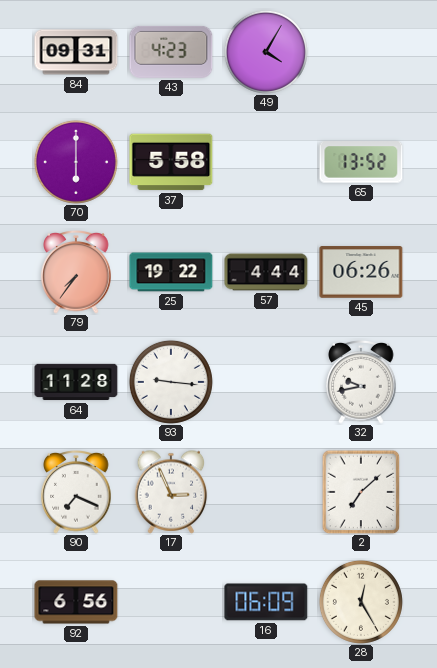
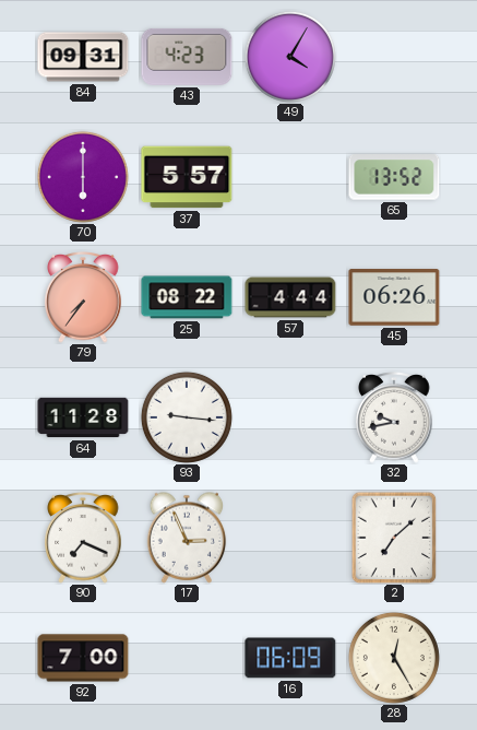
37: 5:58 -> 5:57 (187, 177)
25: 19:22 -> 08:22 (187, 297)
92: 6:56 -> 7:00 (83, 658)
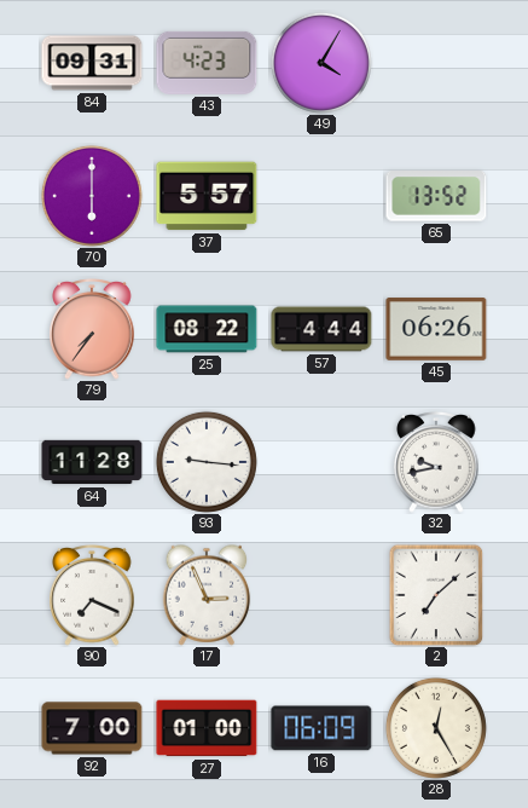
27: none -> 01:00 (207, 728)
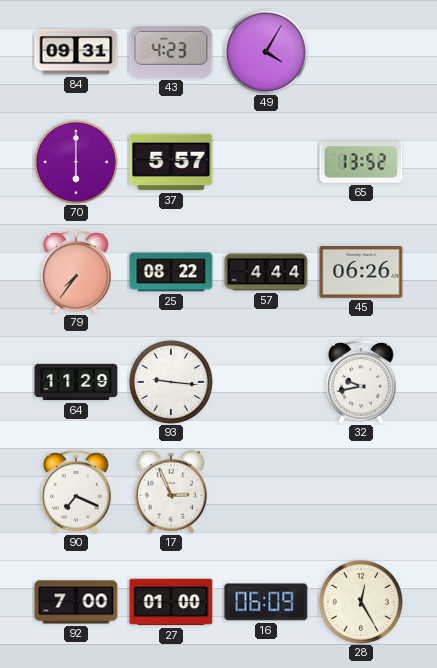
64: 11:28 -> 11:29 (76, 382)
2: 7:08 -> none (436, 595)
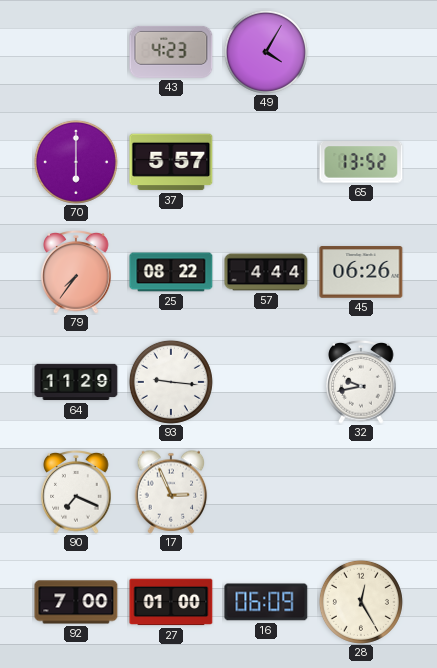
84: 09:31 -> none (76, 52)
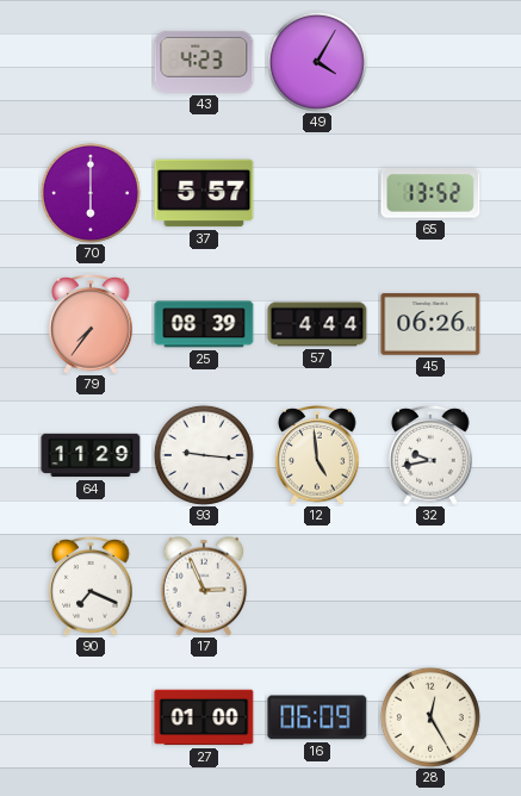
25: 08:22 -> 08:39 (204, 324)
12: none -> 4:59 (317, 455)
92: 7:00 -> none (76, 602)
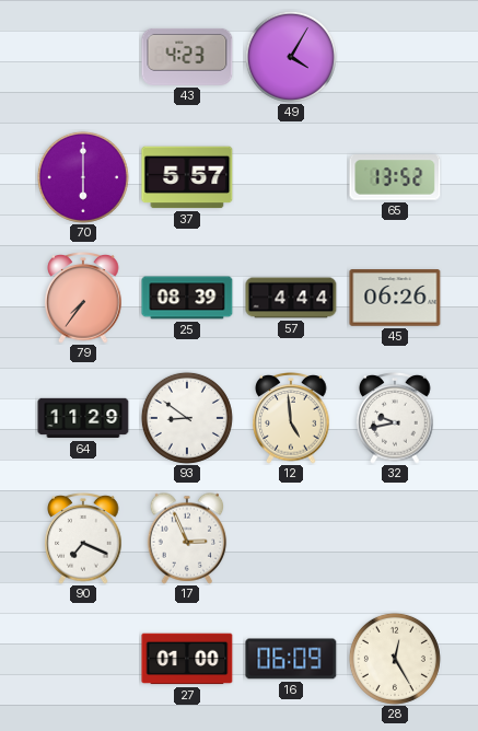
93: 9:16 -> 8:51 (187, 418)
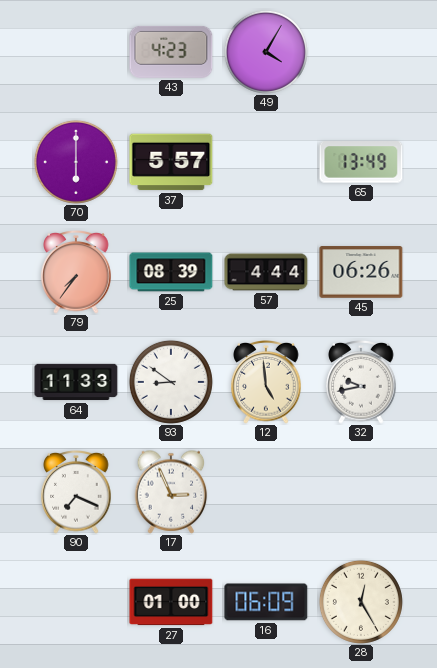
65: 13:52 -> 13:49 (361, 162)
64: 11:29 -> 11:33 (76, 382)
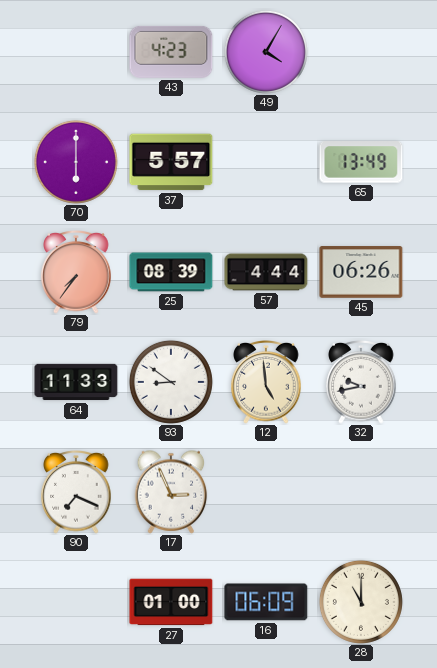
28: 12:25 -> 11:00 (361, 602)
